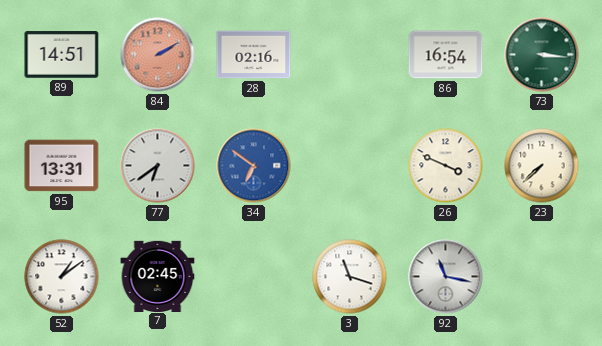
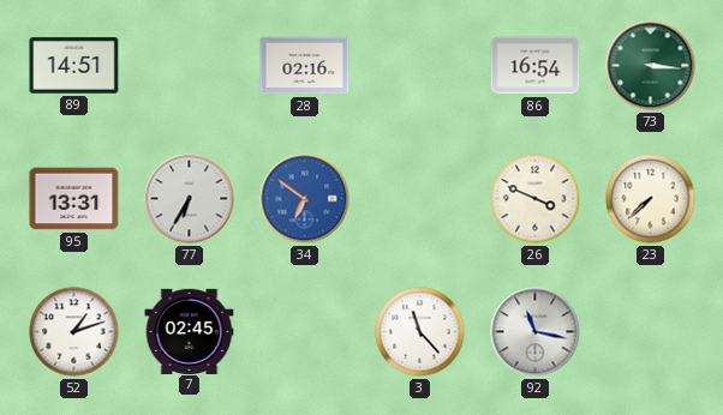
84: 2:10 -> none (158, 55)
77: 6:39 -> 6:35 (190, 199)
52: 1:09 -> 1:12 (74, 332)
3: 11:18 -> 11:23 (420, 332)
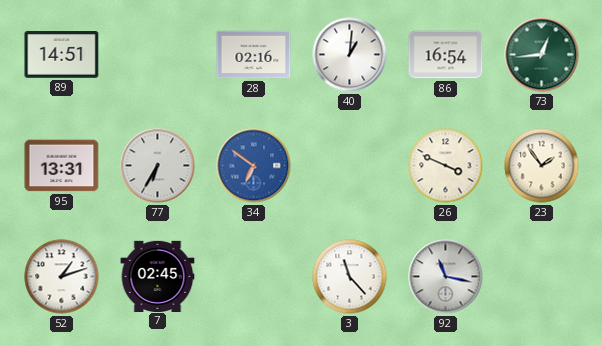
40: none -> 1:01 (350, 55)
73: 3:16 -> 12:44 (542, 55)
23: 7:38 -> 1:54 (542, 166)
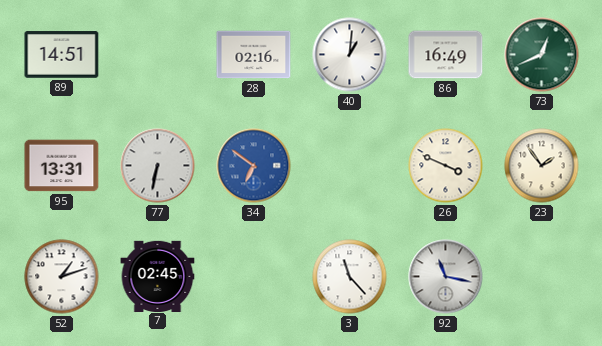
86: 16:54 -> 16:49 (446, 55)
73: 12:44 -> 12:41 (542, 55)
77: 6:35 -> 6:32 (158, 166)
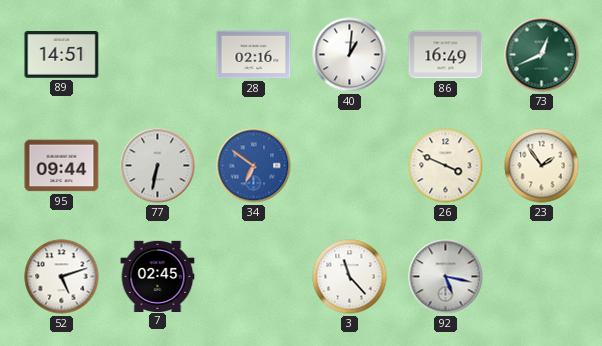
95: 13:31 -> 09:44 (62, 166)
52: 1:12 -> 5:12 (62, 277)
92: 11:17 -> 5:17 (446, 277)
